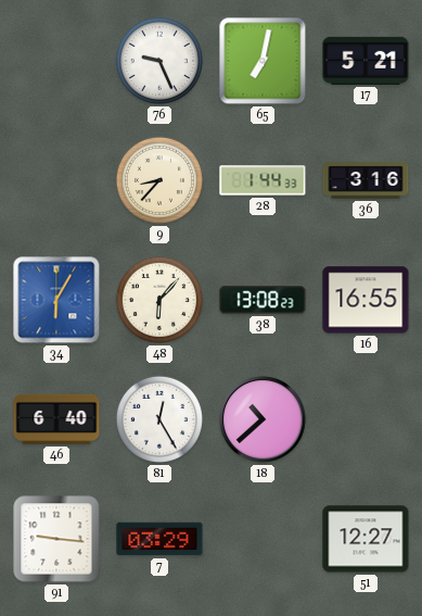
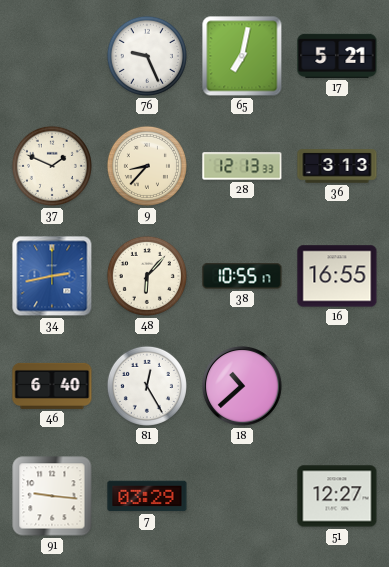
37: none -> 1:49 (52, 166)
28: 1:44 -> 12:13 (242, 166)
36: 3:16 -> 3:13 (337, 166)
34: 6:05 -> 2:43 (52, 276)
38: 13:08 -> 10:55 (242, 276)
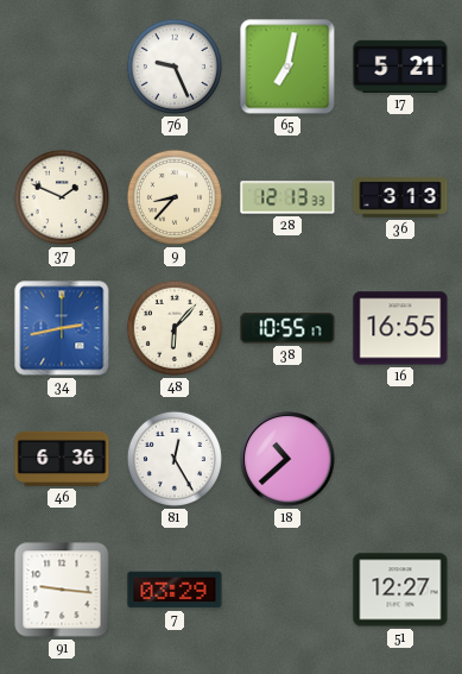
46: 6:40 -> 6:36 (62, 459)
